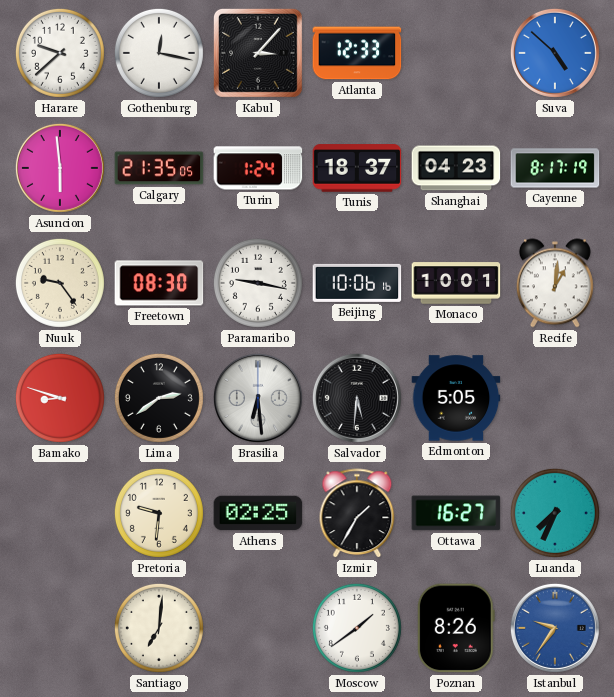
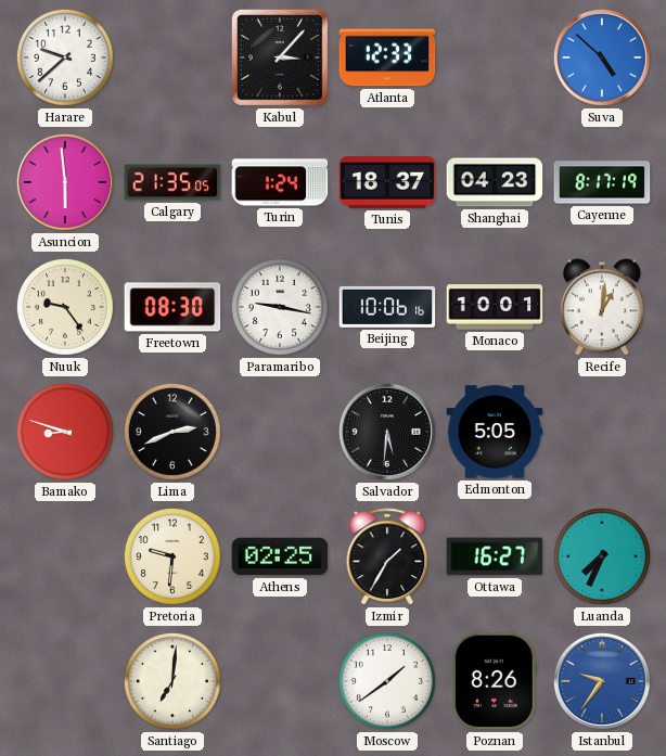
Gothenburg: 12:17 -> none (159, 53)
Lima: 2:39 -> 2:41 (172, 432)
Brasilia: 6:29 -> none (258, 398)
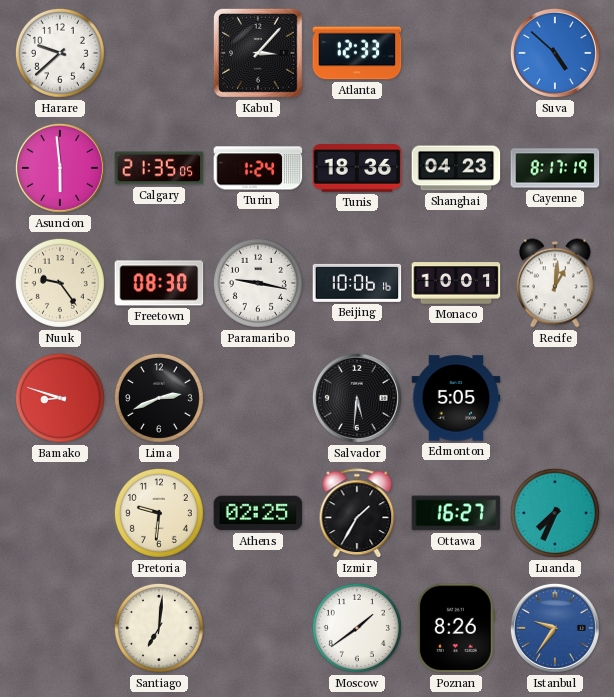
Tunis: 18:37 -> 18:36 (357, 168)
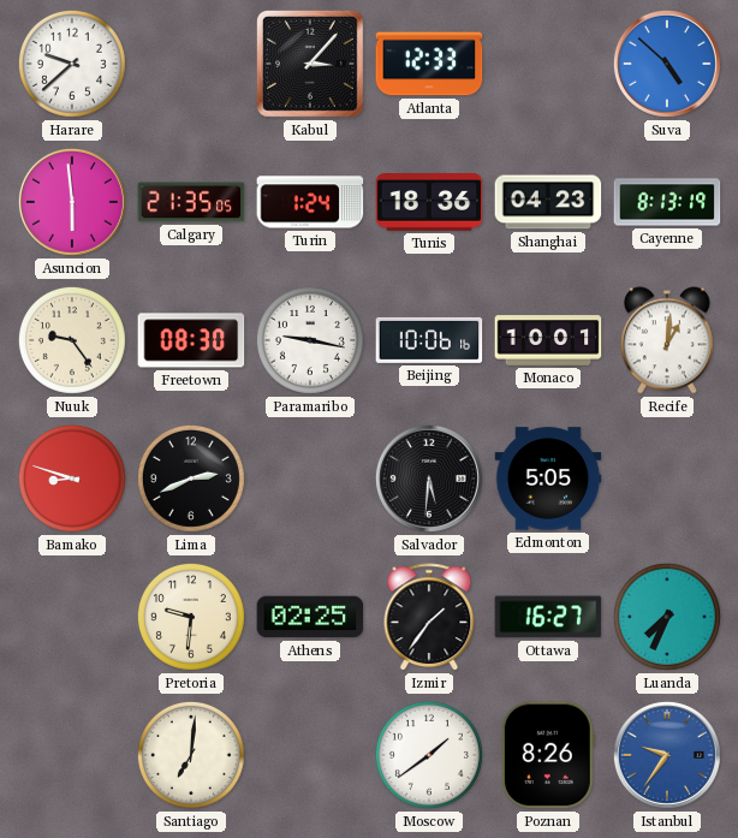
Cayenne: 8:17 -> 8:13 (667, 202)
Izmir: 1:35 -> 1:36 (429, 618)
